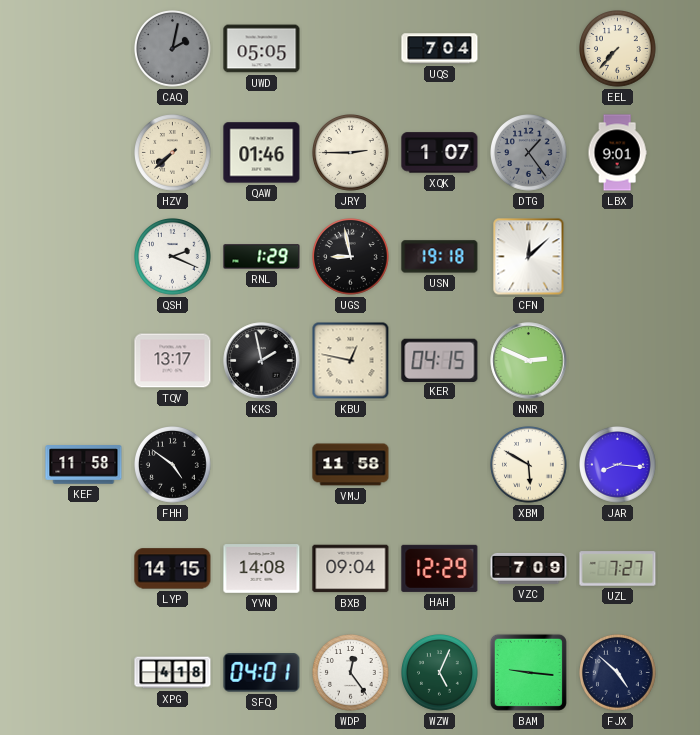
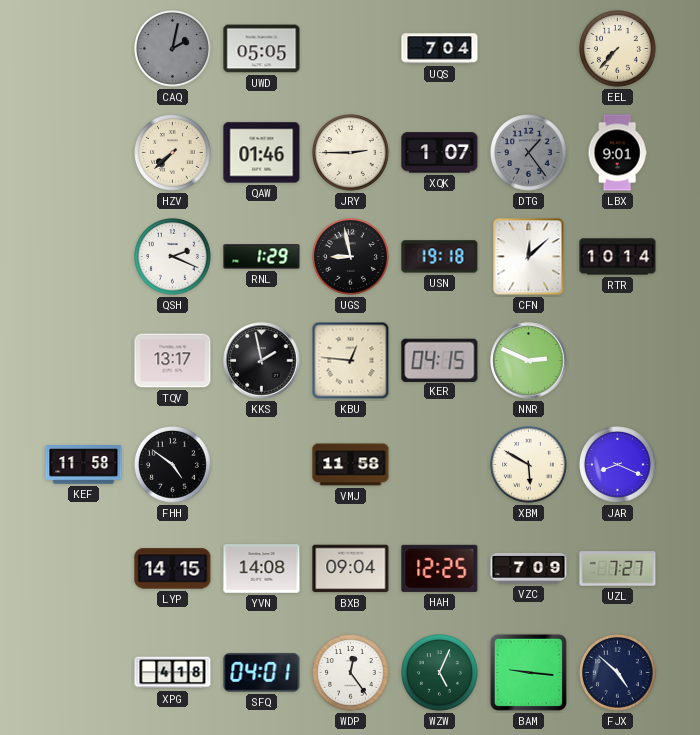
RTR: none -> 10:14 (618, 257)
KBU: 12:47 -> 12:46 (351, 361)
JAR: 8:16 -> 8:19 (618, 465)
HAH: 12:29 -> 12:25 (440, 568)
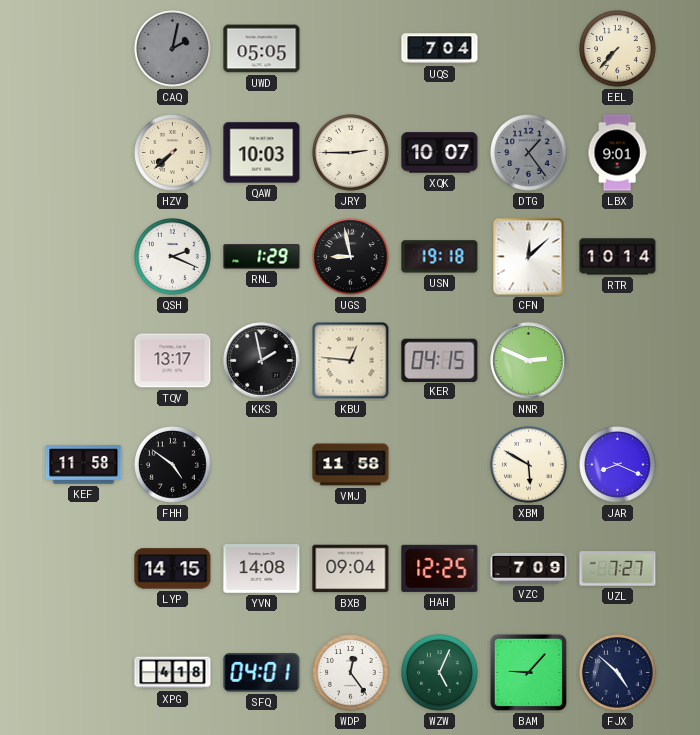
QAW: 01:46 -> 10:03 (262, 153)
XQK: 1:07 -> 10:07 (440, 153)
BAM: 9:16 -> 9:07 (528, 672)
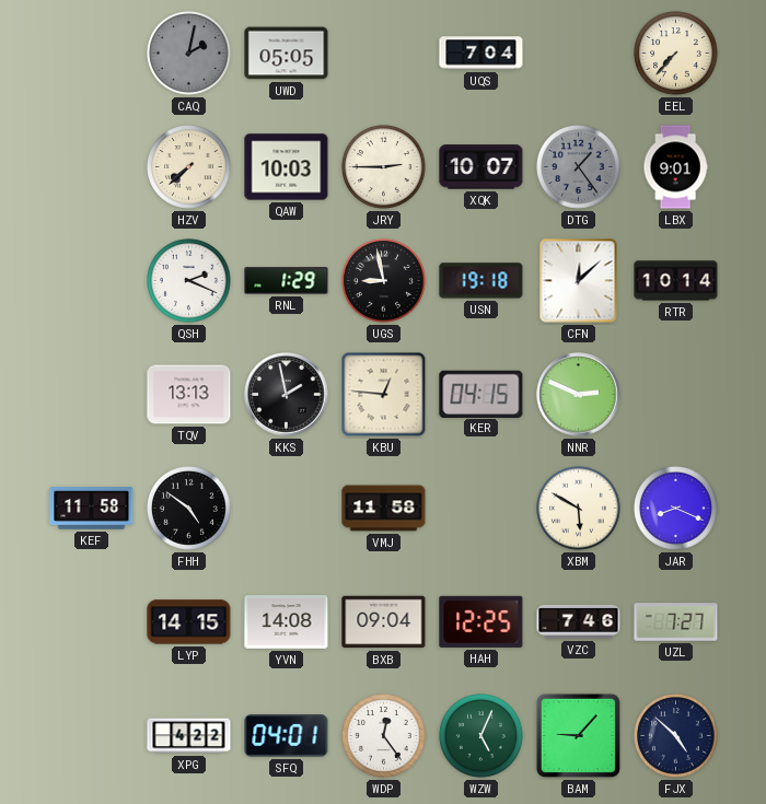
TQV: 13:17 -> 13:13 (189, 395)
VZC: 7:09 -> 7:46 (579, 621)
XPG: 4:18 -> 4:22 (189, 736)
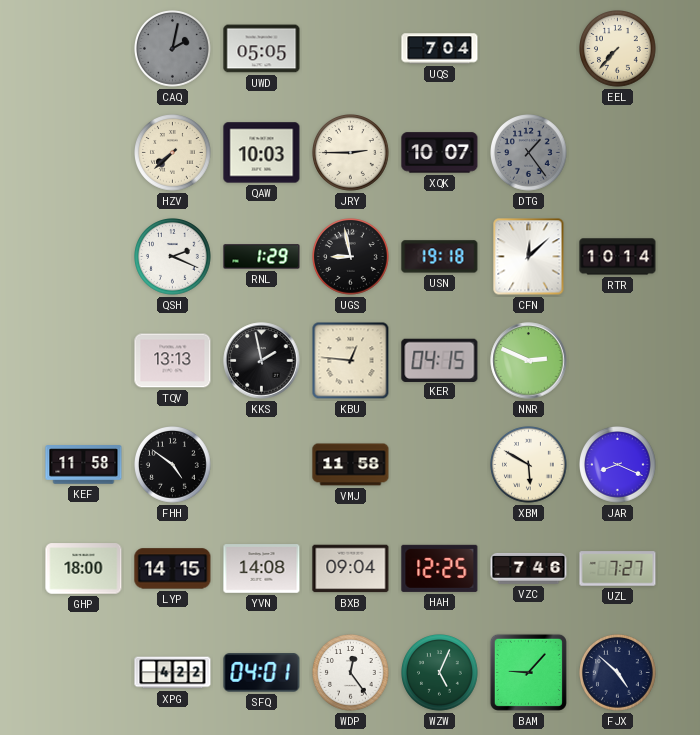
LBX: 9:01 -> none (675, 167)
GHP: none -> 18:00 (84, 569)
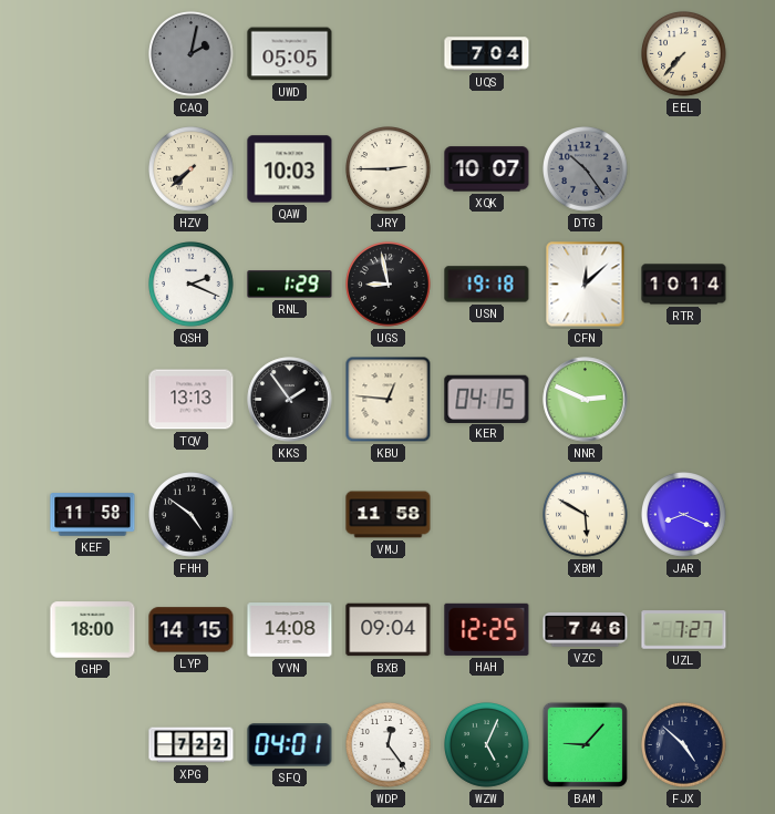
DTG: 1:24 -> 10:24 (586, 169)
KKS: 1:58 -> 1:54 (290, 400)
XPG: 4:22 -> 7:22 (192, 745)
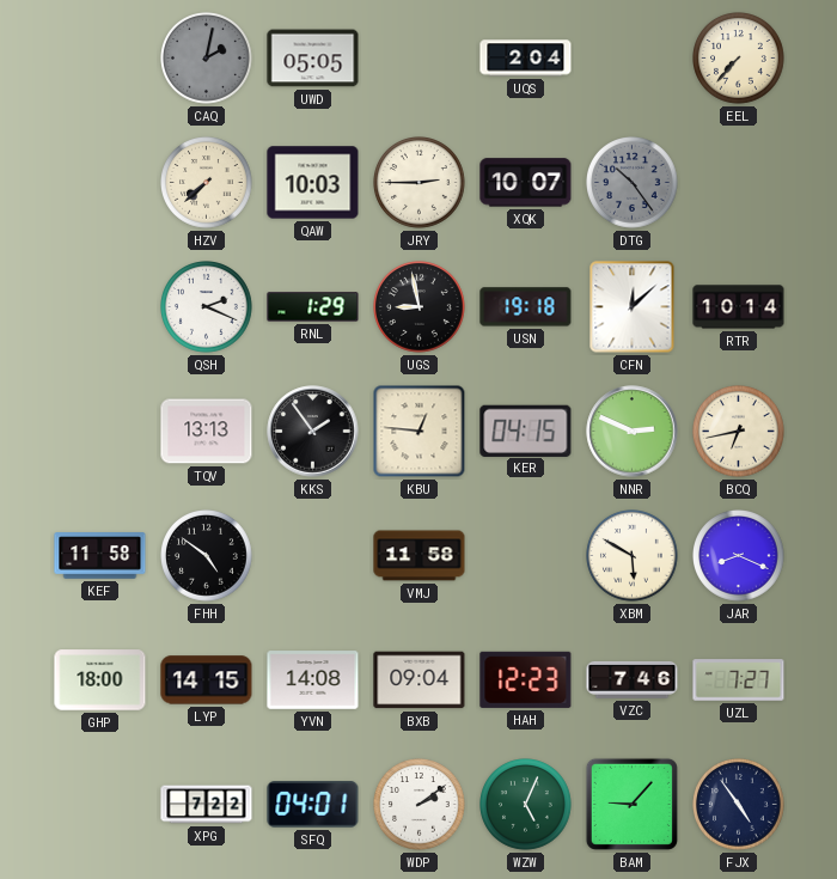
UQS: 7:04 -> 2:04 (526, 59)
BCQ: none -> 6:43 (739, 432)
HAH: 12:25 -> 12:23 (526, 679)
WDP: 12:24 -> 2:09 (420, 805)
FJX: 4:52 -> 4:54 (739, 805)
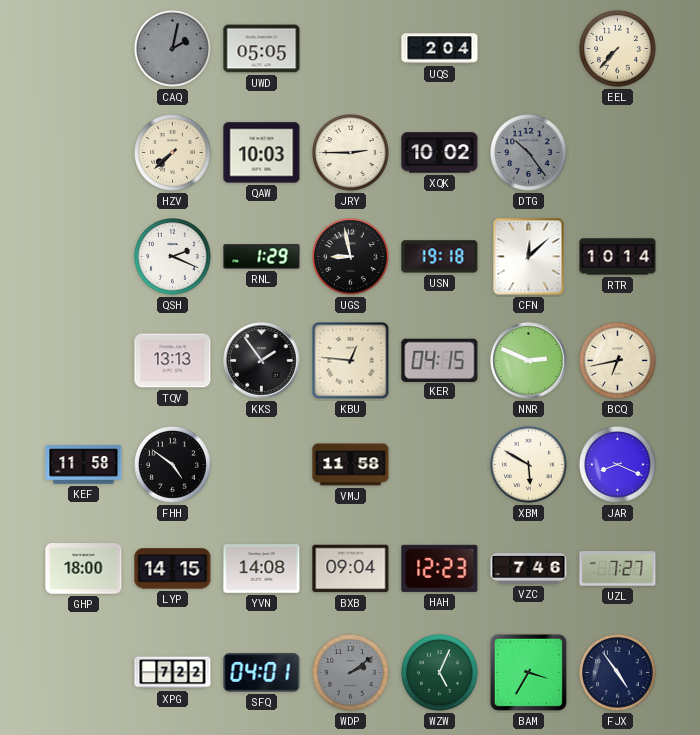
XQK: 10:07 -> 10:02 (440, 153)
WDP dial: white -> grey (351, 673)
BAM: 9:07 -> 3:35 (528, 672)
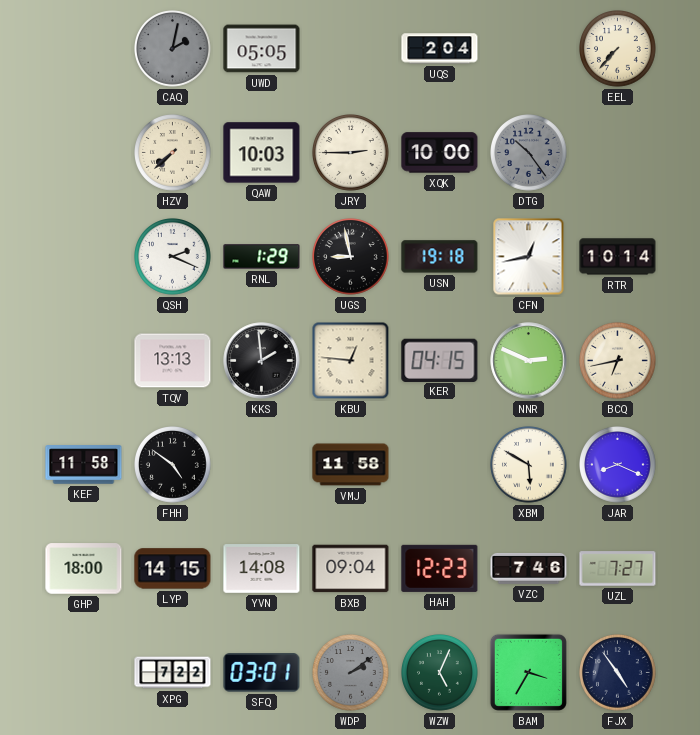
XQK: 10:02 -> 10:00 (440, 153)
CFN: 12:08 -> 12:43 (529, 257)
KKS: 1:54 -> 1:59 (262, 361)
SFQ: 04:01 -> 03:01 (262, 673)
